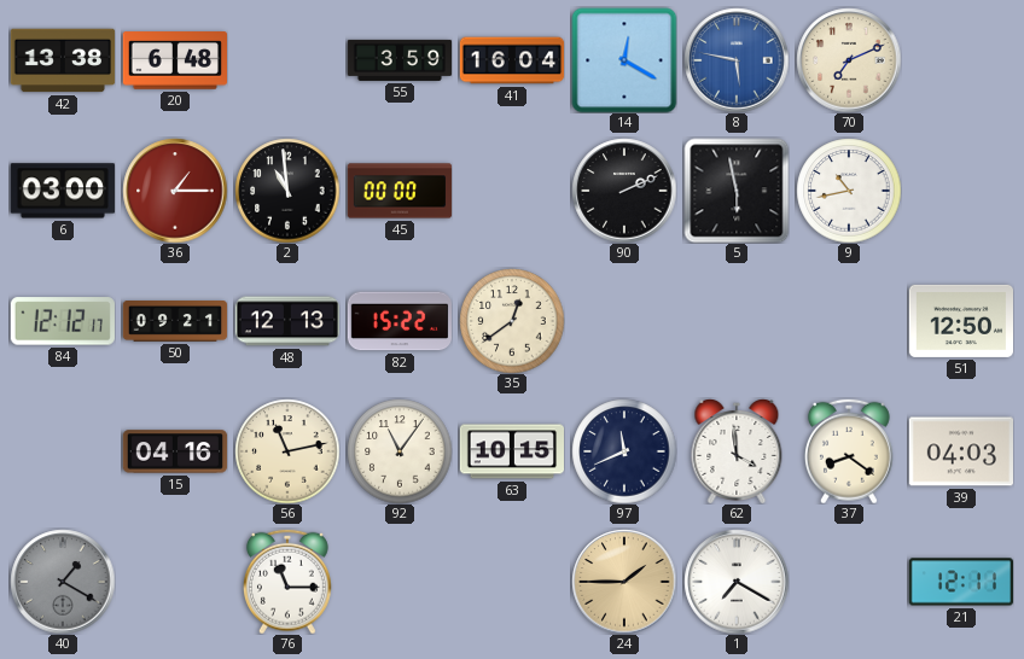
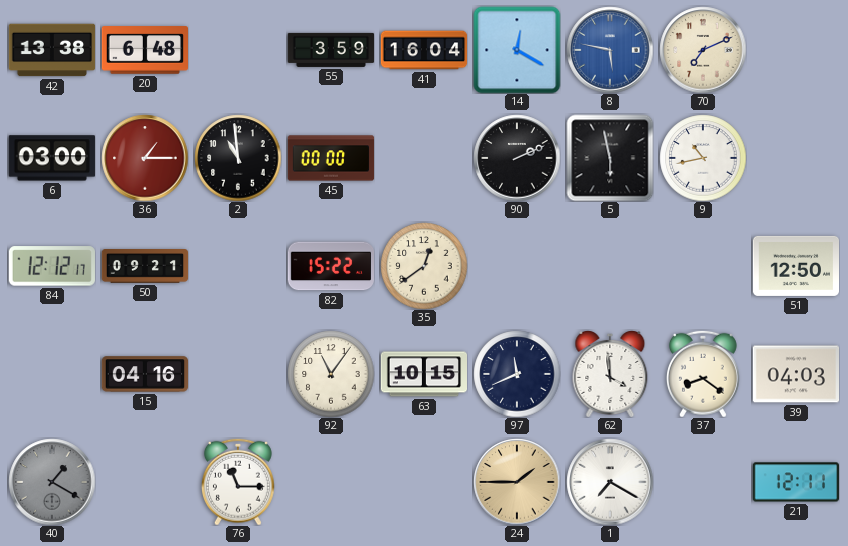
48: 12:13 -> none (286, 321)
56: 11:13 -> none (287, 451)
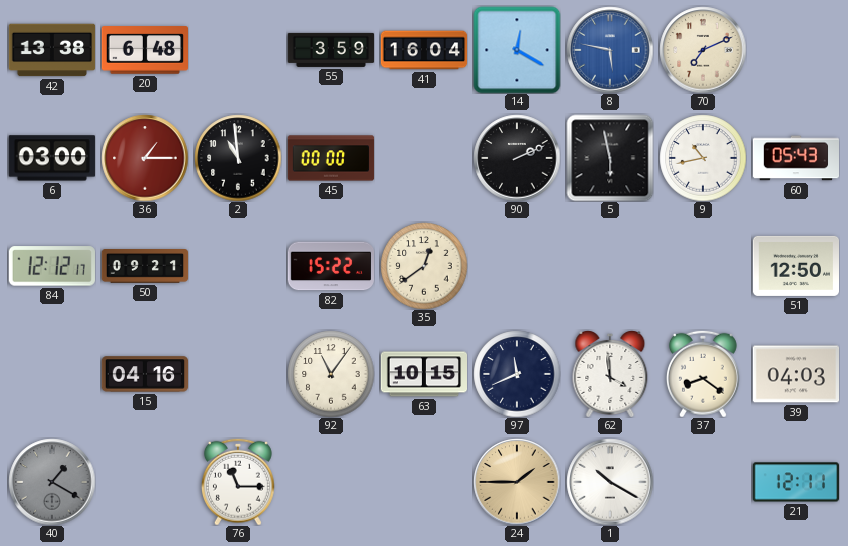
60: none -> 05:43 (795, 158)
1: 7:20 -> 10:20 (610, 482)
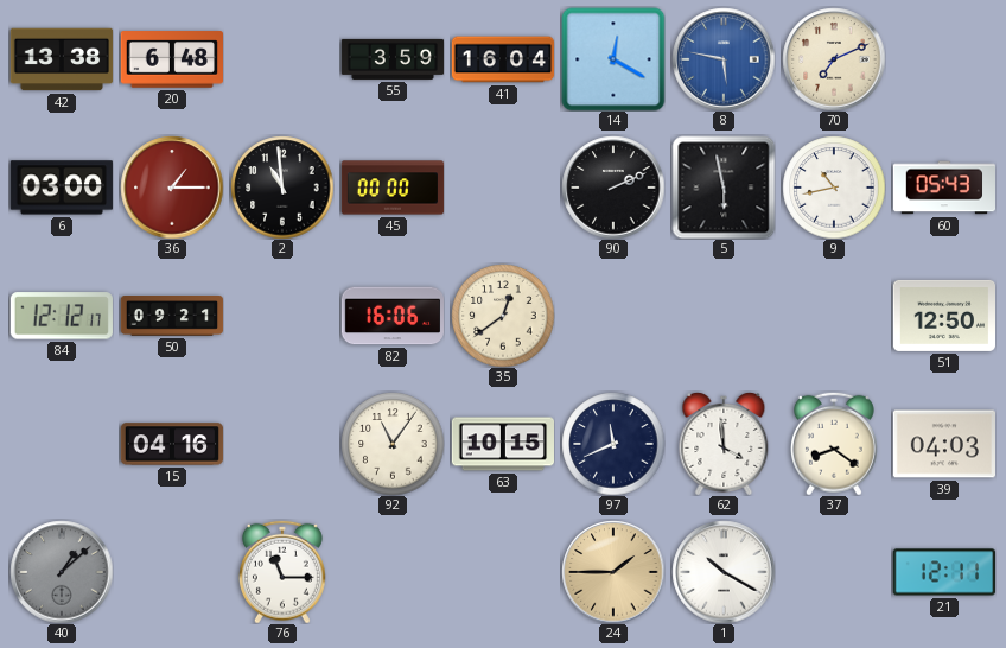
82: 15:22 -> 16:06 (391, 316)
40: 1:20 -> 1:08 (62, 572)
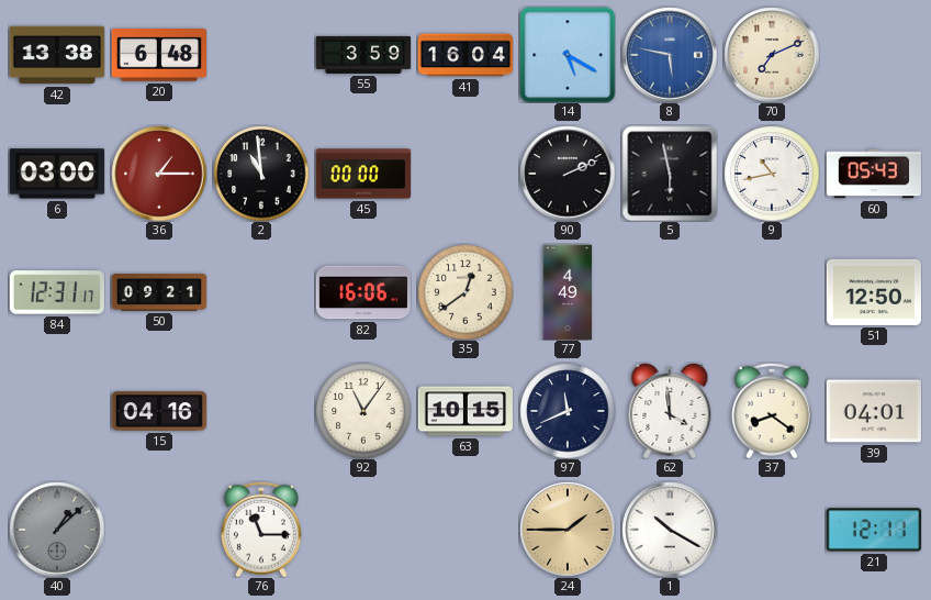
14: 12:20 -> 5:20 (568, 55)
84: 12:12 -> 12:31 (57, 292)
77: none -> 4:49 (568, 292)
39: 04:03 -> 04:01 (873, 411)
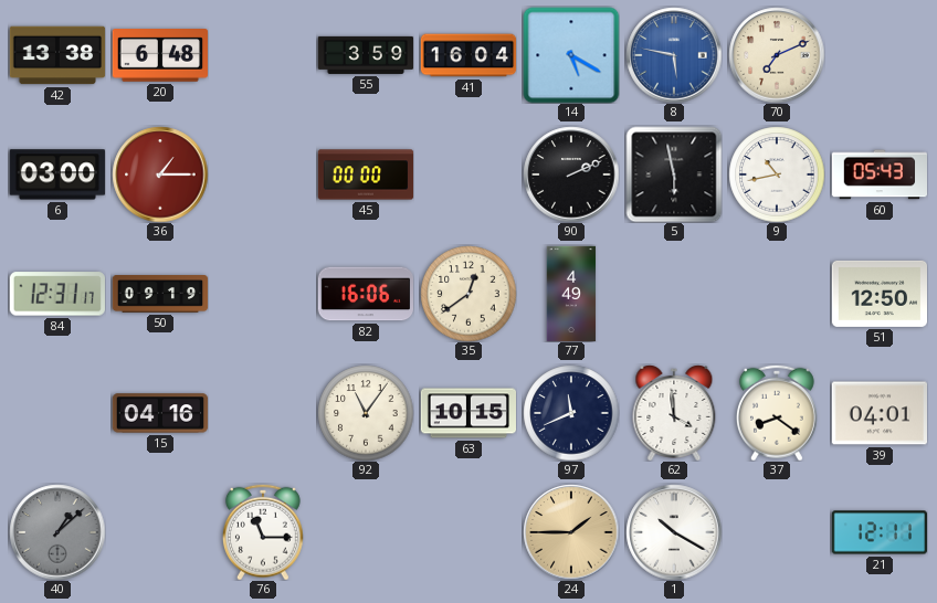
2: 10:59 -> none (261, 174)
50: 09:21 -> 09:19 (160, 295)
